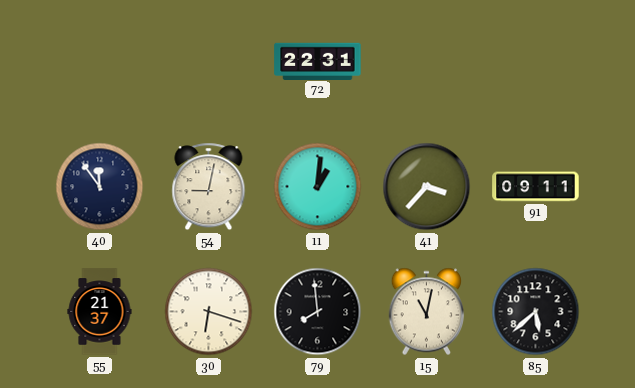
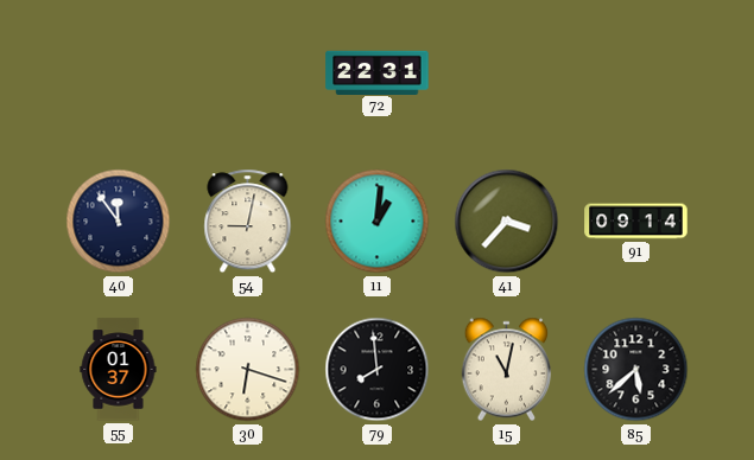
91: 09:11 -> 09:14 (636, 222)
55: 21:37 -> 01:37 (119, 370)
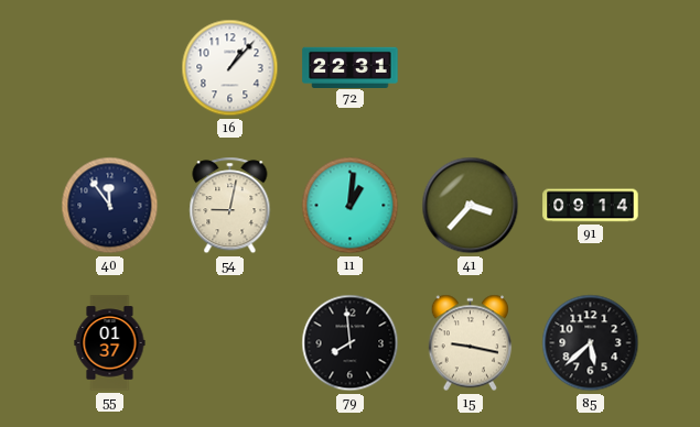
16: none -> 1:07 (230, 68)
30: 6:18 -> none (248, 370)
15: 11:02 -> 9:17 (471, 343)
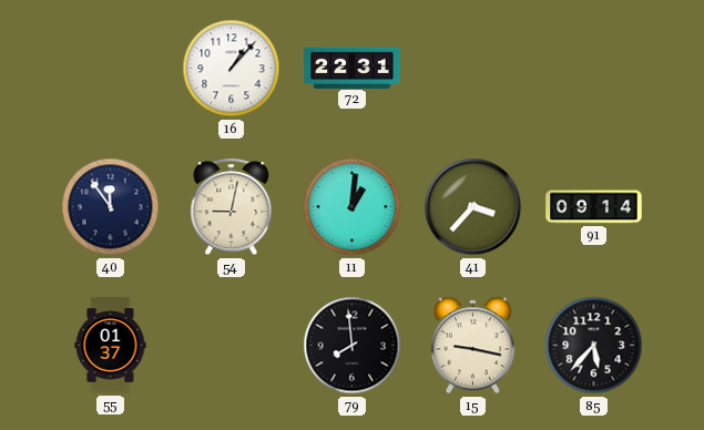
85: 5:38 -> 5:37 (594, 346)
